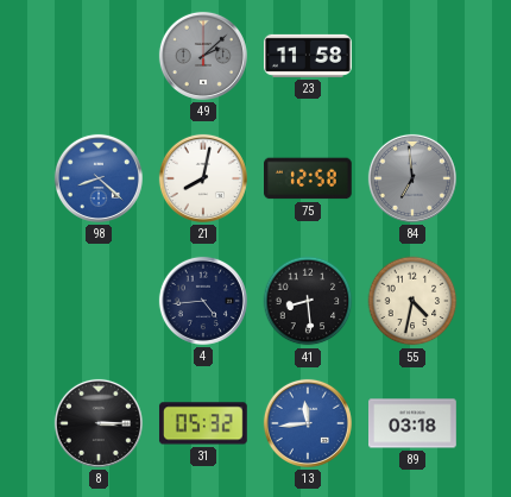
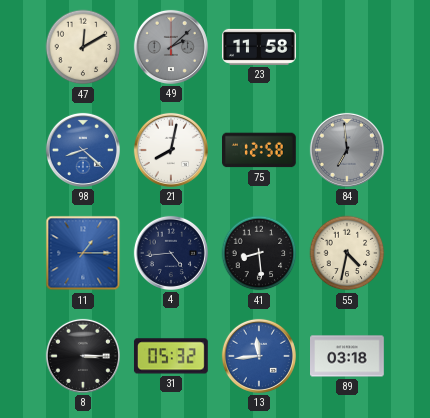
47: none -> 12:10 (83, 47)
11: none -> 1:15 (83, 253)
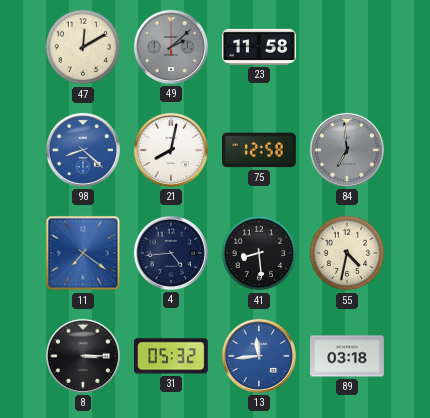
11: 1:15 -> 7:21 (83, 253)
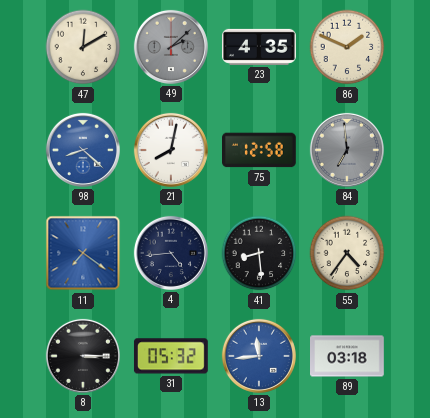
23: 11:58 -> 4:35 (260, 47)
86: none -> 1:49 (347, 47)
55: 4:32 -> 4:36 (347, 253)
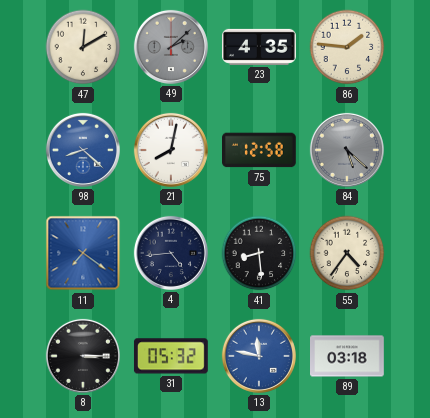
86: 1:49 -> 1:46 (347, 47)
84: 6:59 -> 5:22 (347, 150)
13: 11:44 -> 11:47 (259, 356)
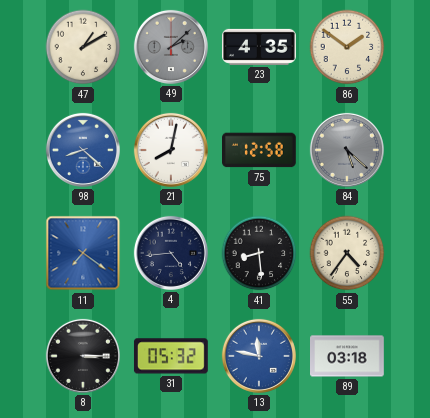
47: 12:10 -> 1:10 (83, 47)
86: 1:46 -> 1:51 (347, 47)
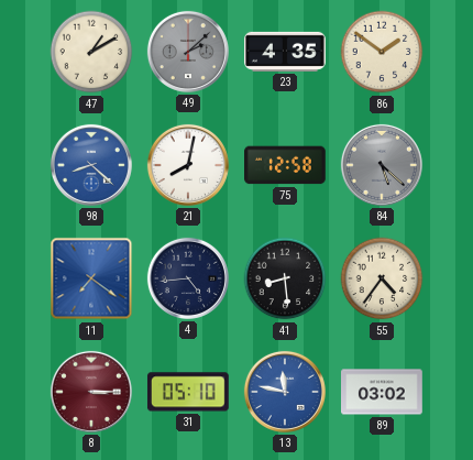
8 dial: black -> burgundy (91, 392)
31: 05:32 -> 05:10 (188, 392)
89: 03:18 -> 03:02 (382, 392)
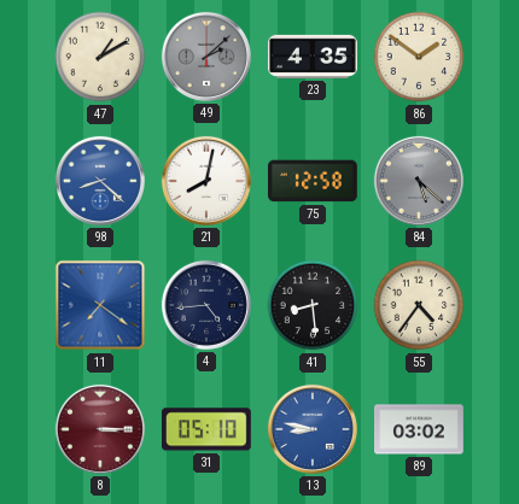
13: 11:47 -> 8:47 (313, 429)
